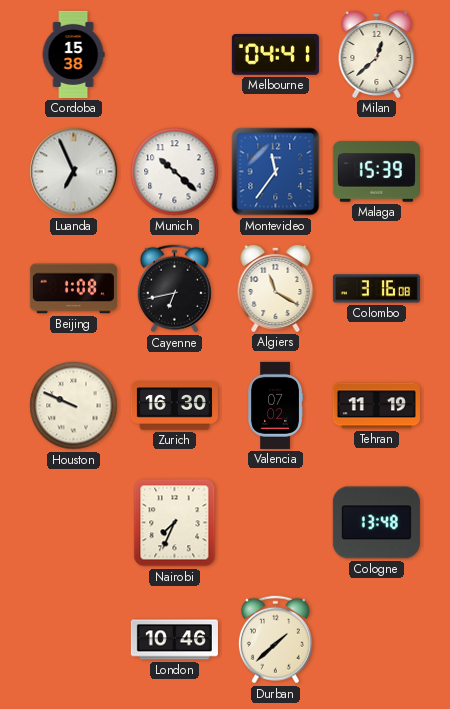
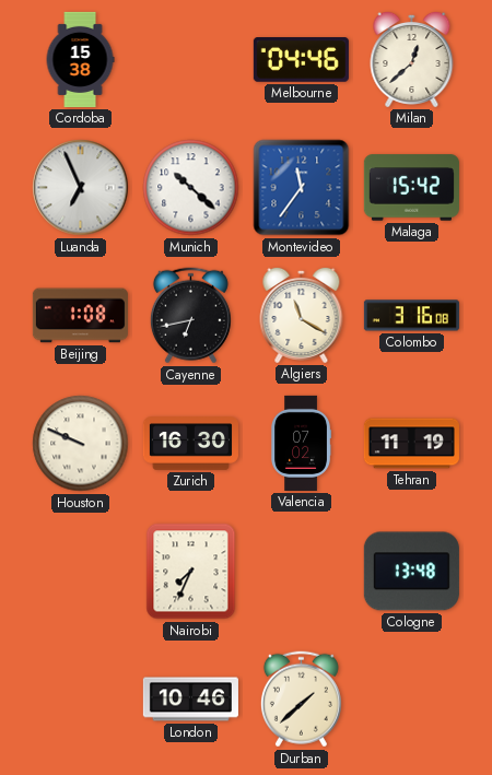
Melbourne: 04:41 -> 04:46 (301, 60)
Malaga: 15:39 -> 15:42 (411, 188)
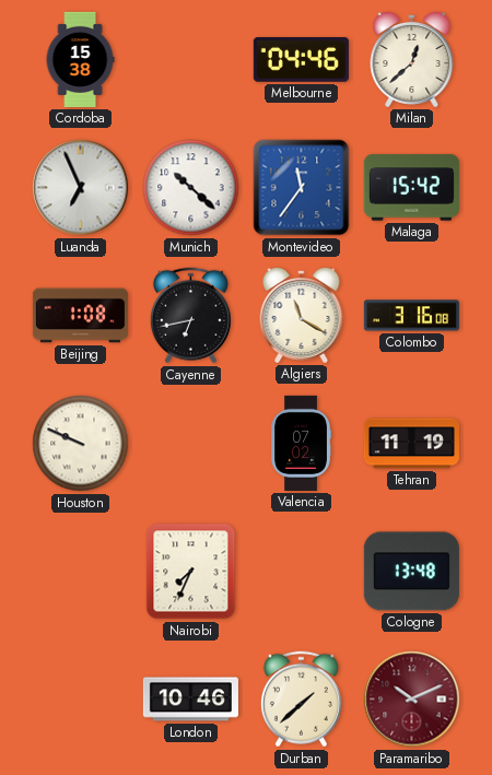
Zurich: 16:30 -> none (190, 444)
Paramaribo: none -> 10:11 (412, 700)
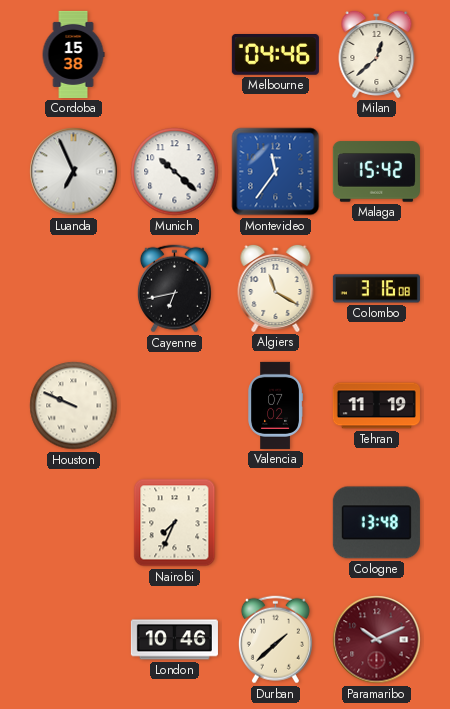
Beijing: 1:08 -> none (80, 316)
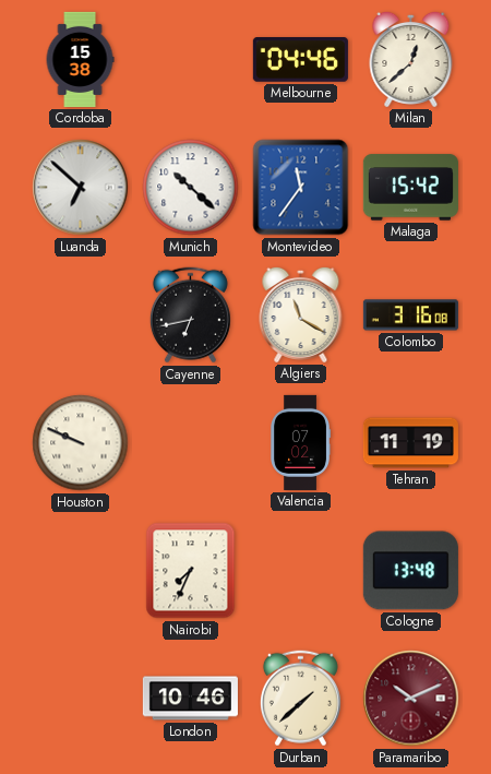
Luanda: 6:56 -> 6:52 (81, 188)
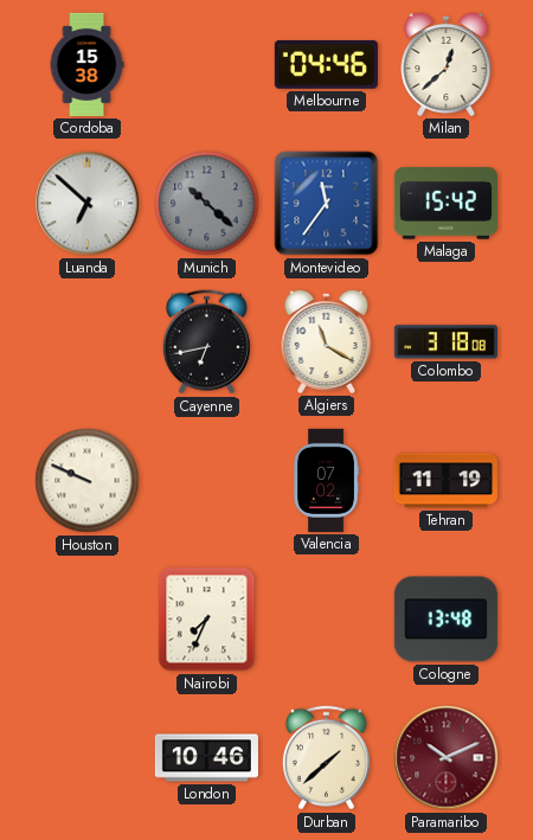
Munich dial: white -> grey (207, 204)
Colombo: 3:16 -> 3:18 (445, 342)
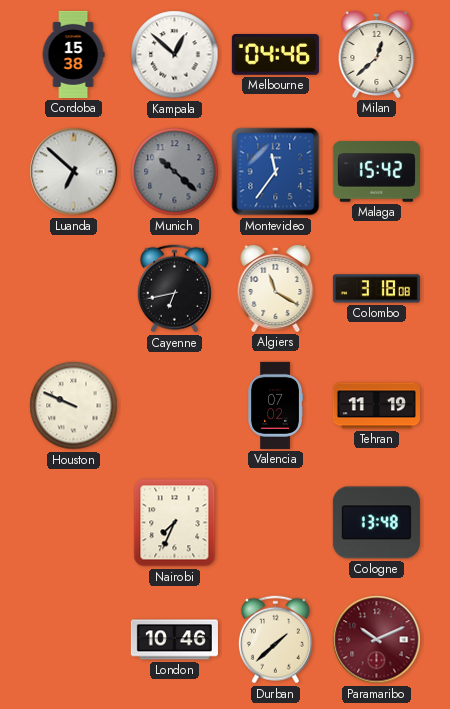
Kampala: none -> 12:52 (175, 55)
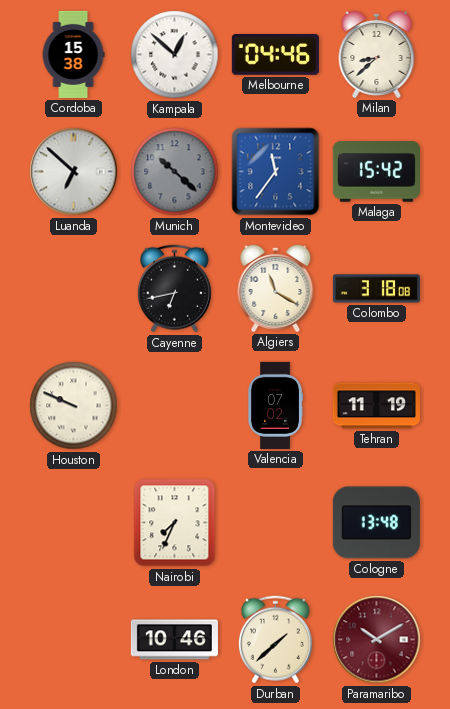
Milan: 12:38 -> 8:38 (377, 54)
Paramaribo: 10:11 -> 10:10 (377, 640)
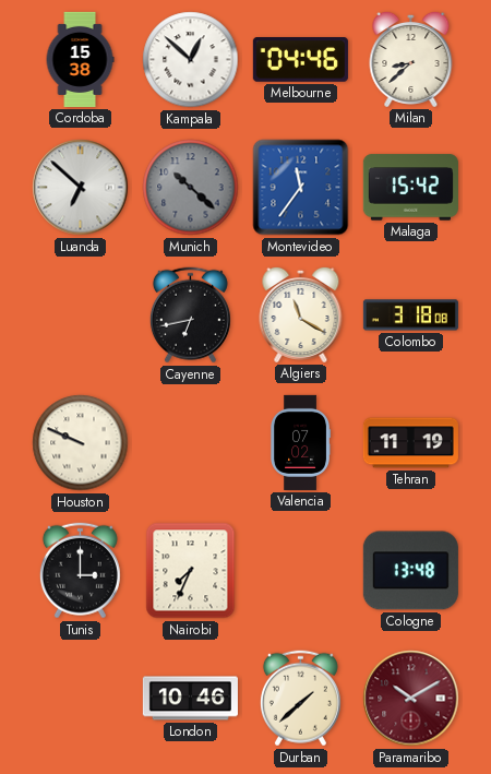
Tunis: none -> 3:00 (80, 571)
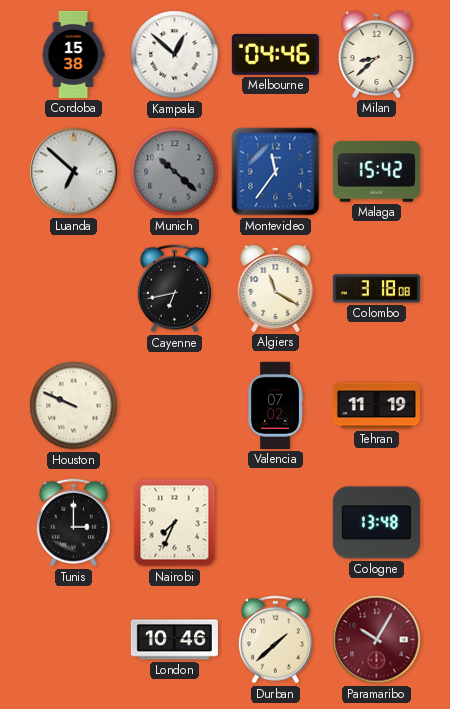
Paramaribo: 10:10 -> 10:05 (377, 640)
